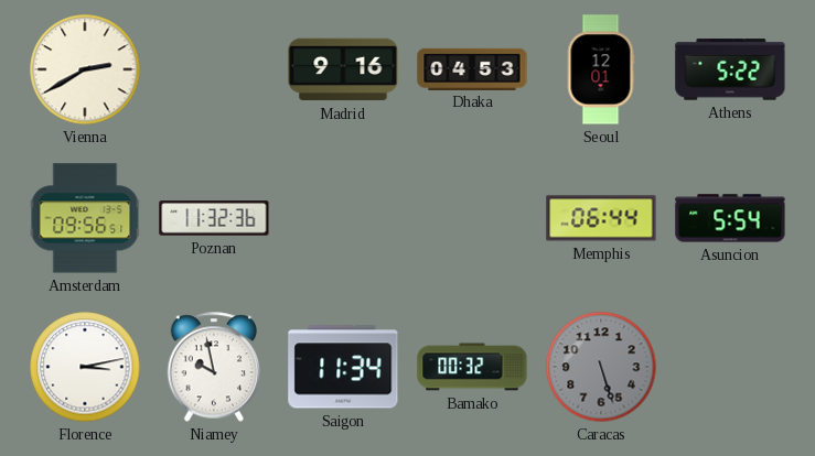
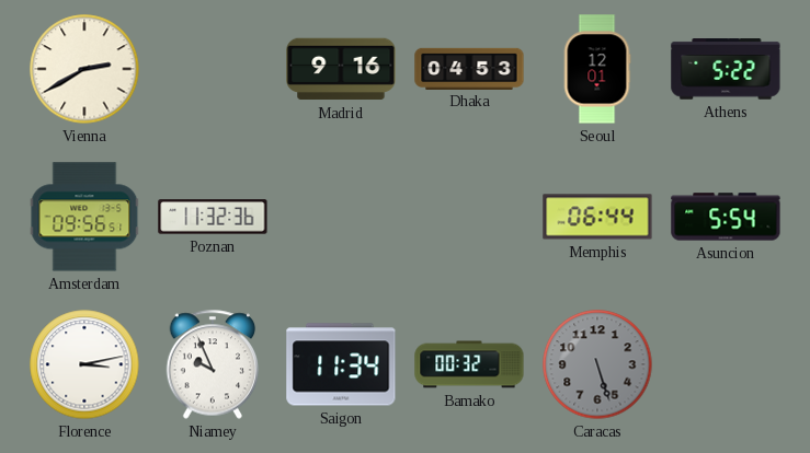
Niamey: 9:58 -> 9:56 (213, 364)
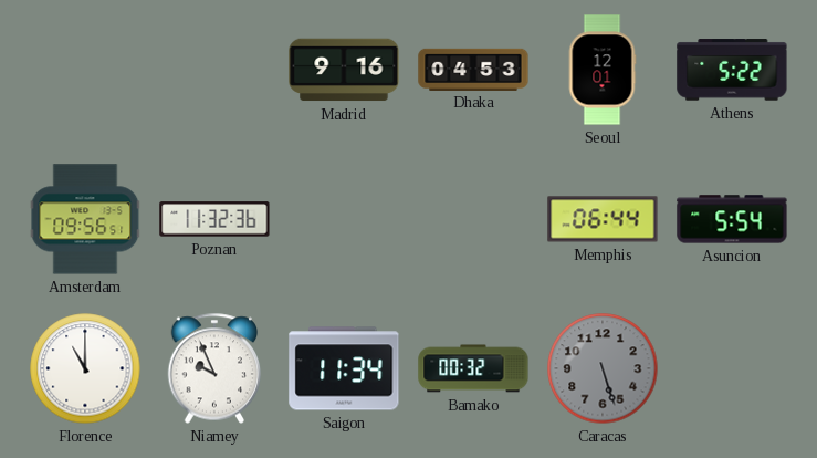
Vienna: 2:40 -> none (84, 69)
Florence: 3:13 -> 11:00 (85, 368)
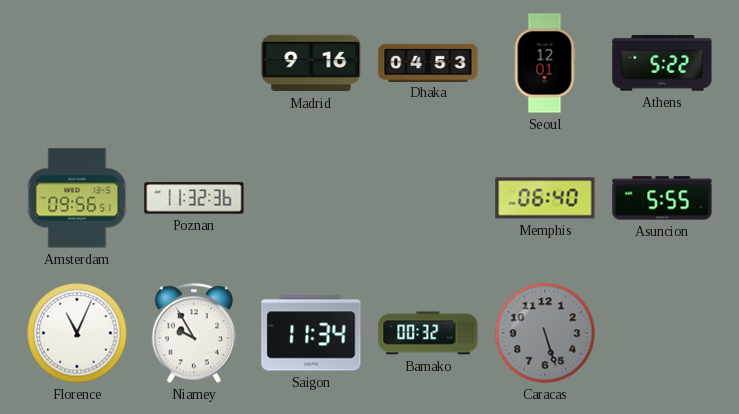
Memphis: 06:44 -> 06:40 (545, 198)
Asuncion: 5:54 -> 5:55 (662, 198)
Florence: 11:00 -> 11:04 (77, 333)
Niamey: 9:56 -> 9:55 (194, 333)
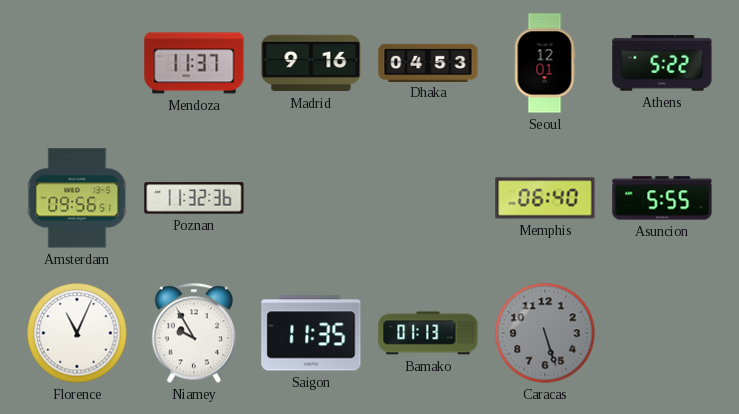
Mendoza: none -> 11:37 (194, 63)
Saigon: 11:34 -> 11:35 (311, 333)
Bamako: 00:32 -> 01:13 (428, 333)
